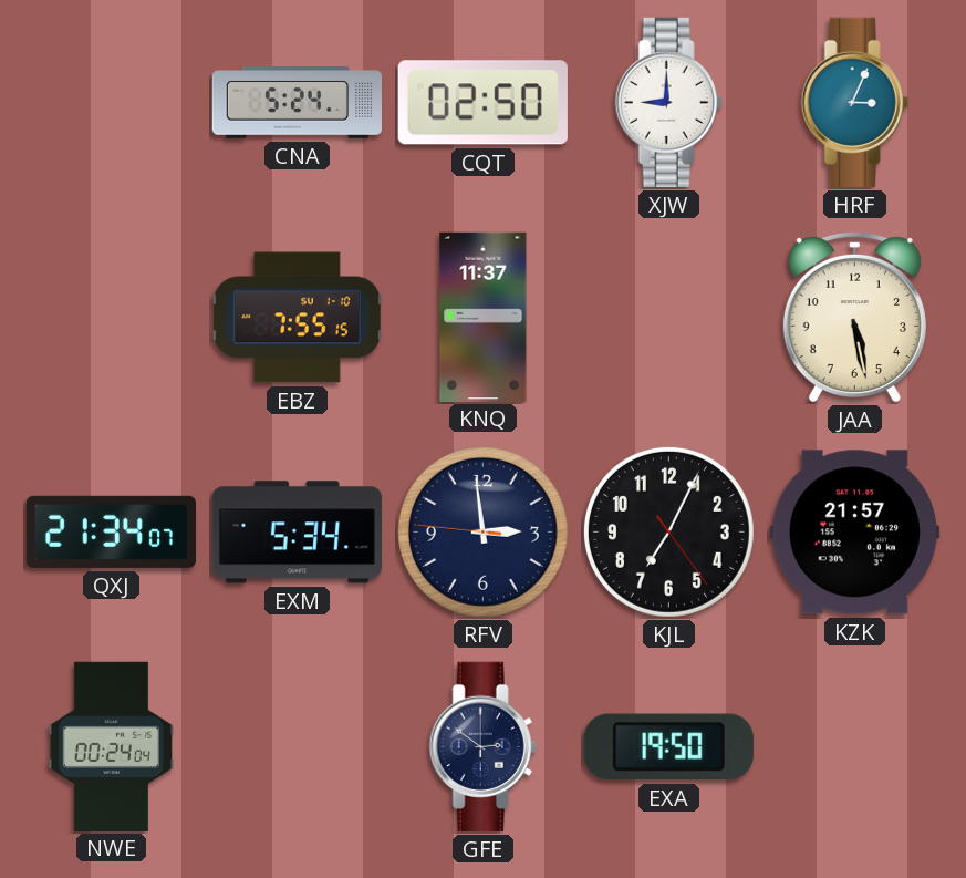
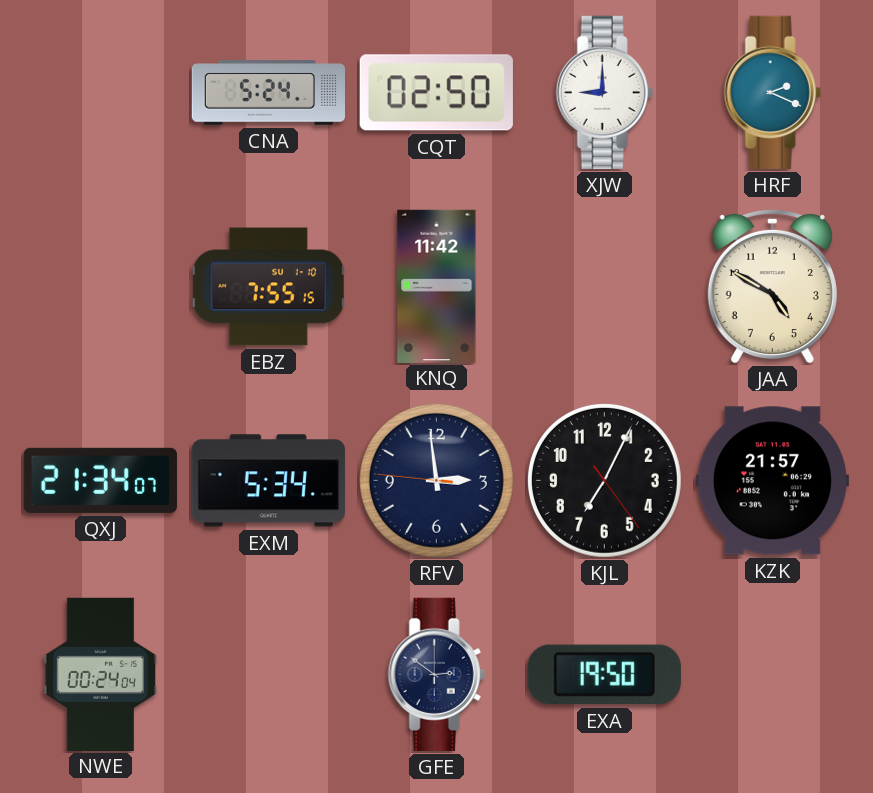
HRF: 3:04 -> 2:19 (772, 92)
KNQ: 11:37 -> 11:42 (437, 286)
JAA: 5:28 -> 4:50 (772, 286)
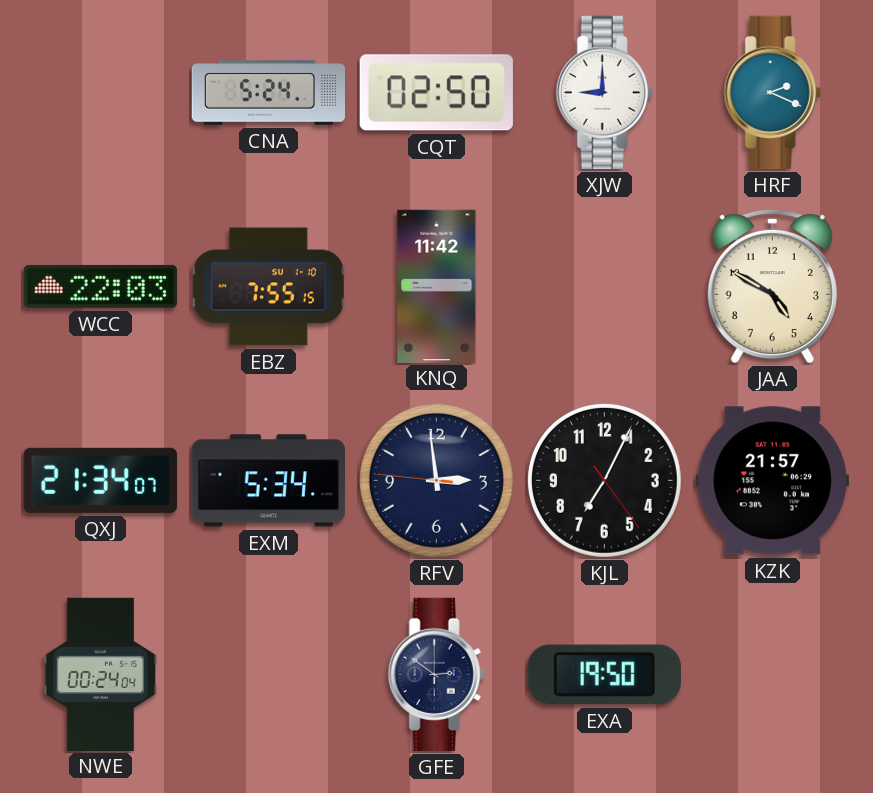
WCC: none -> 22:03 (100, 286)
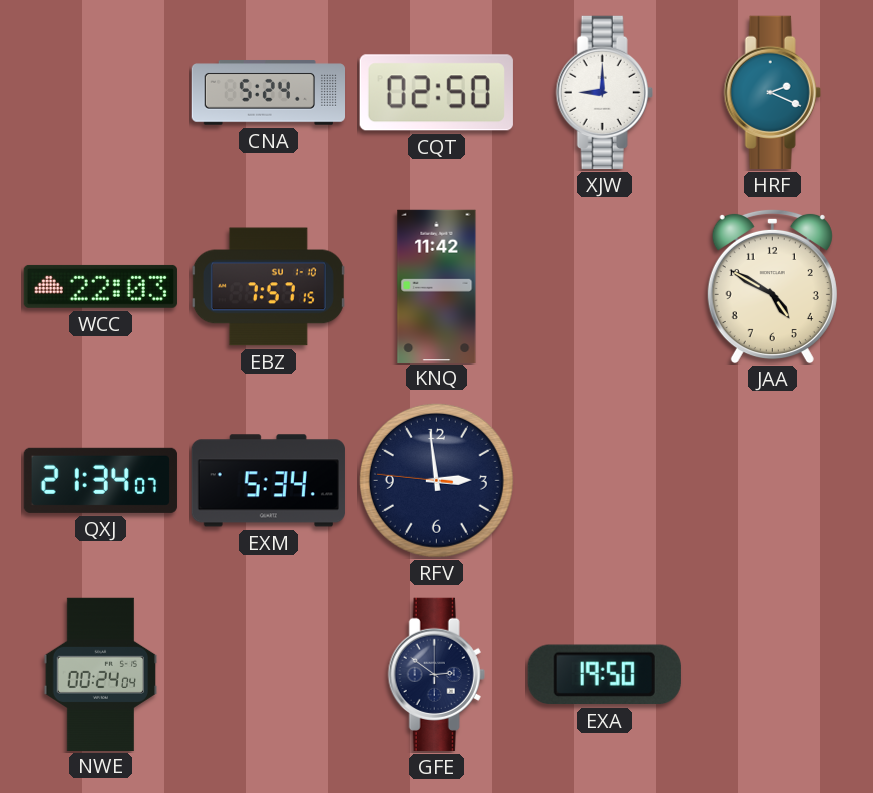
EBZ: 7:55 -> 7:57 (268, 287)
KJL: 7:04 -> none (604, 480)
KZK: 21:57 -> none (772, 481)
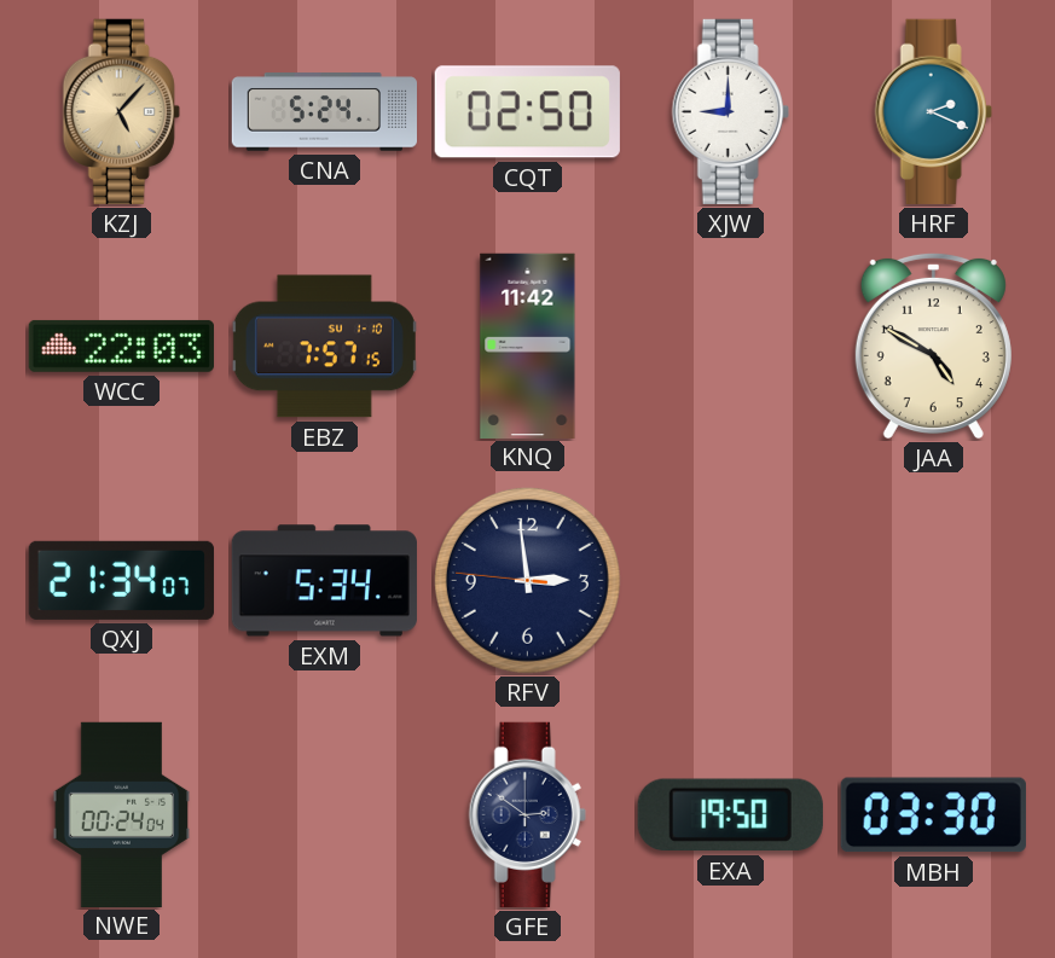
KZJ: none -> 5:07 (121, 111)
MBH: none -> 03:30 (933, 815)
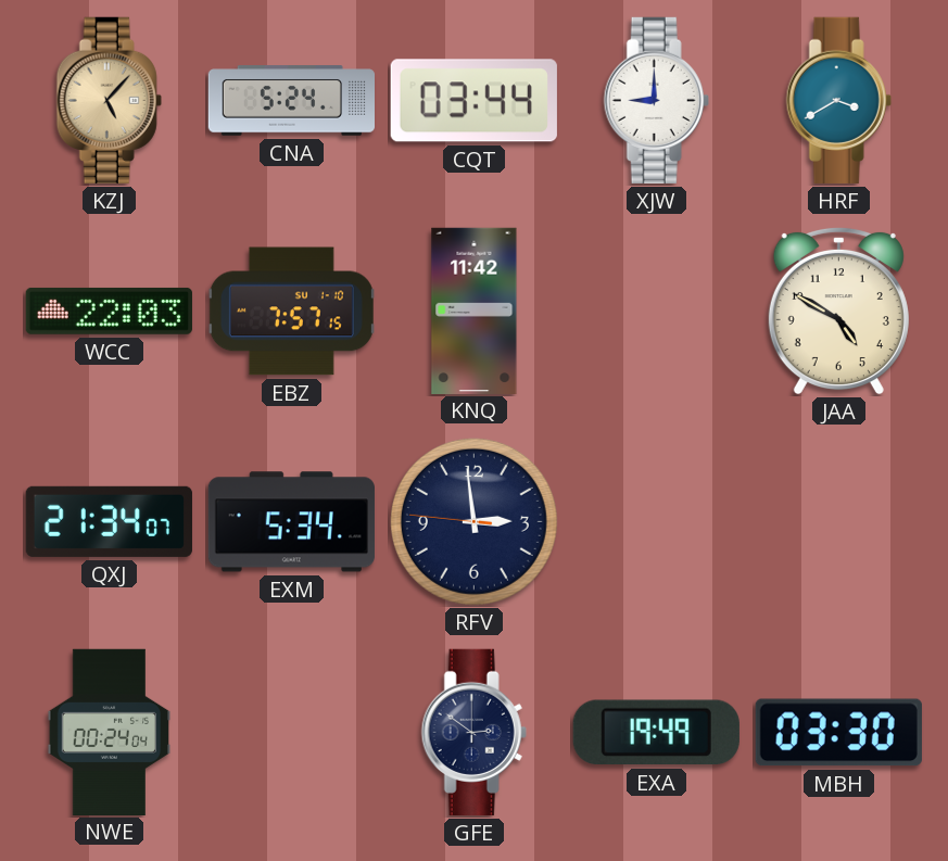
CQT: 02:50 -> 03:44 (473, 101)
HRF: 2:19 -> 3:40 (838, 100)
EXA: 19:50 -> 19:49 (656, 733)
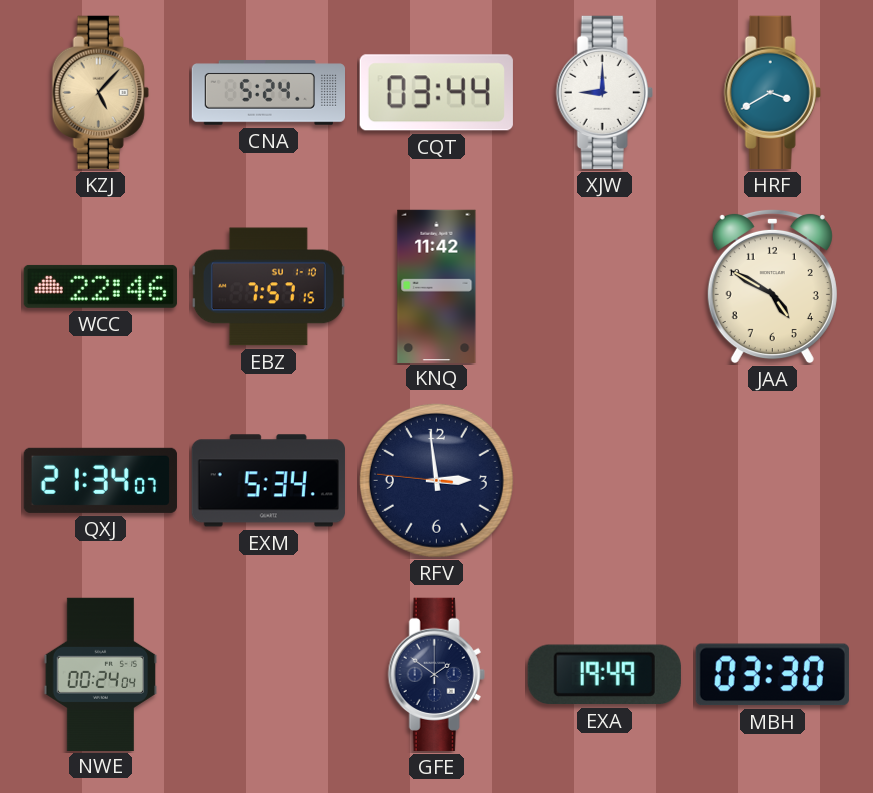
WCC: 22:03 -> 22:46 (100, 286)
GFE: 2:51 -> 1:51 (436, 674)
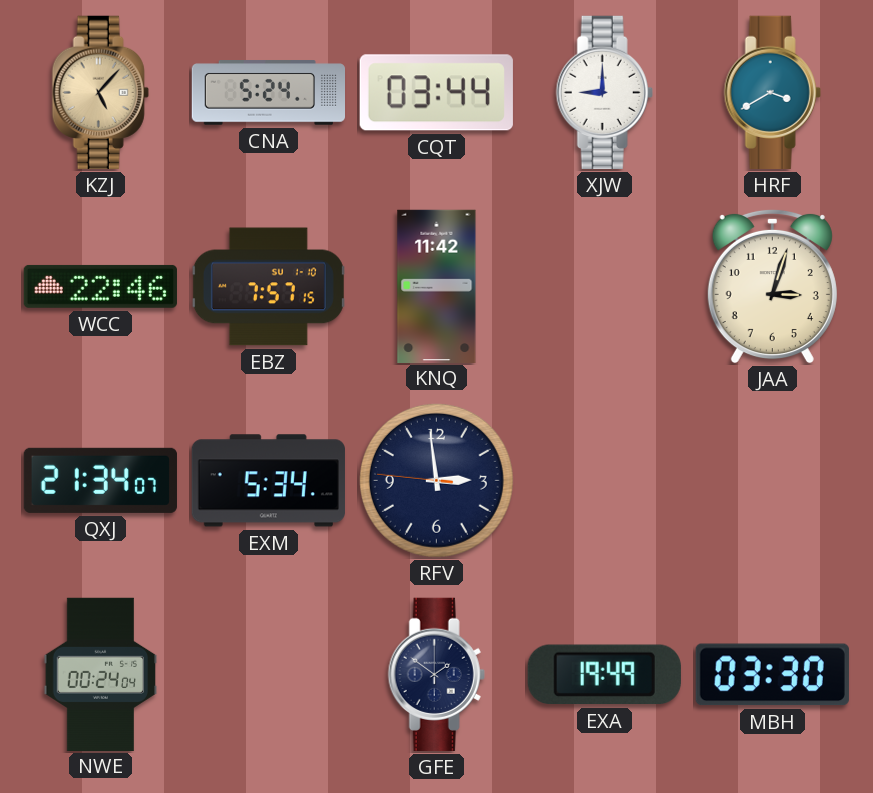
JAA: 4:50 -> 3:03 (772, 286)
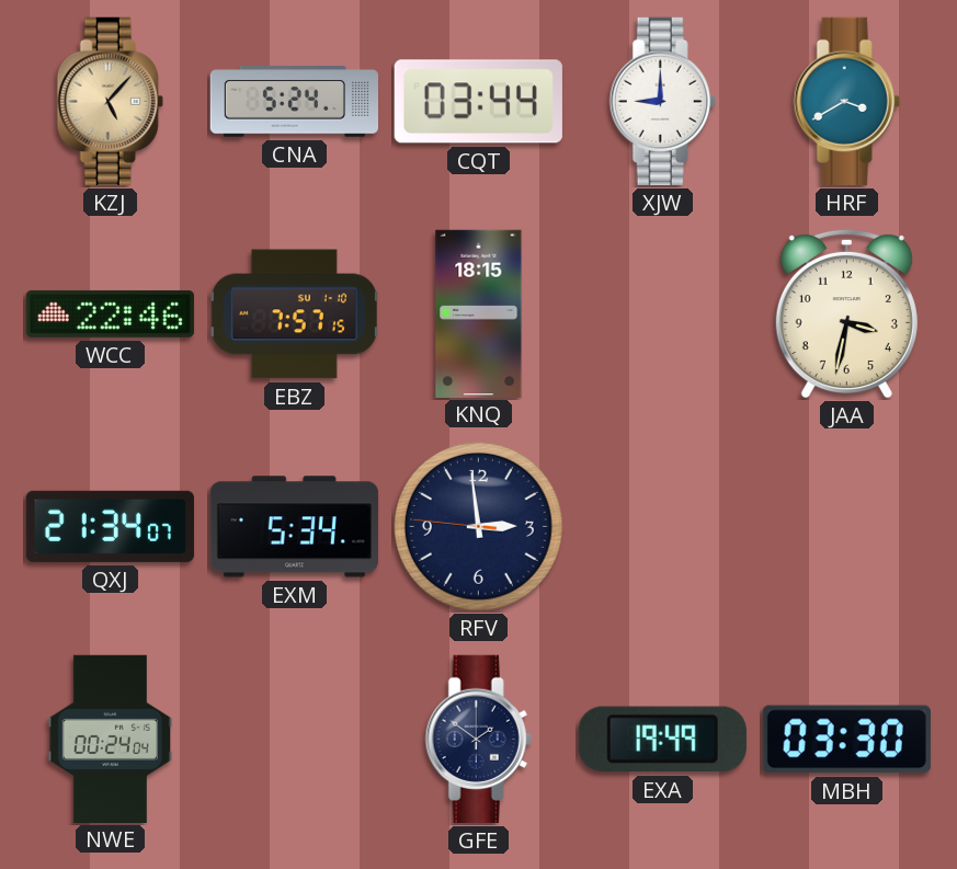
KNQ: 11:42 -> 18:15 (479, 313)
JAA: 3:03 -> 3:32 (846, 313)
